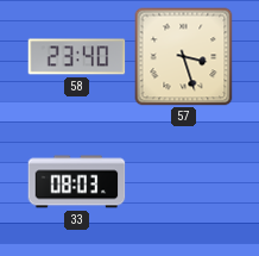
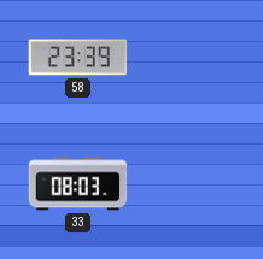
58: 23:40 -> 23:39 (78, 58)
57: 3:27 -> none (184, 57)
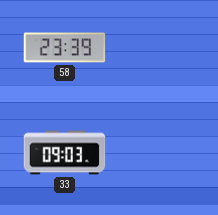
33: 08:03 -> 09:03 (65, 153)
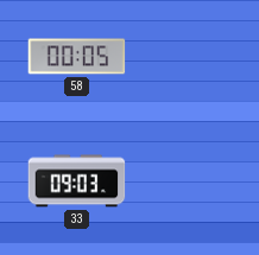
58: 23:39 -> 00:05 (77, 57)
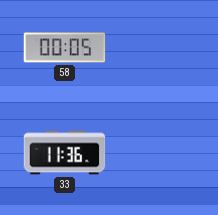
33: 09:03 -> 11:36 (65, 153)
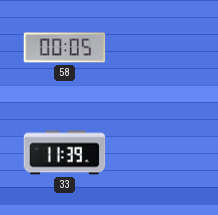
33: 11:36 -> 11:39 (65, 153)
